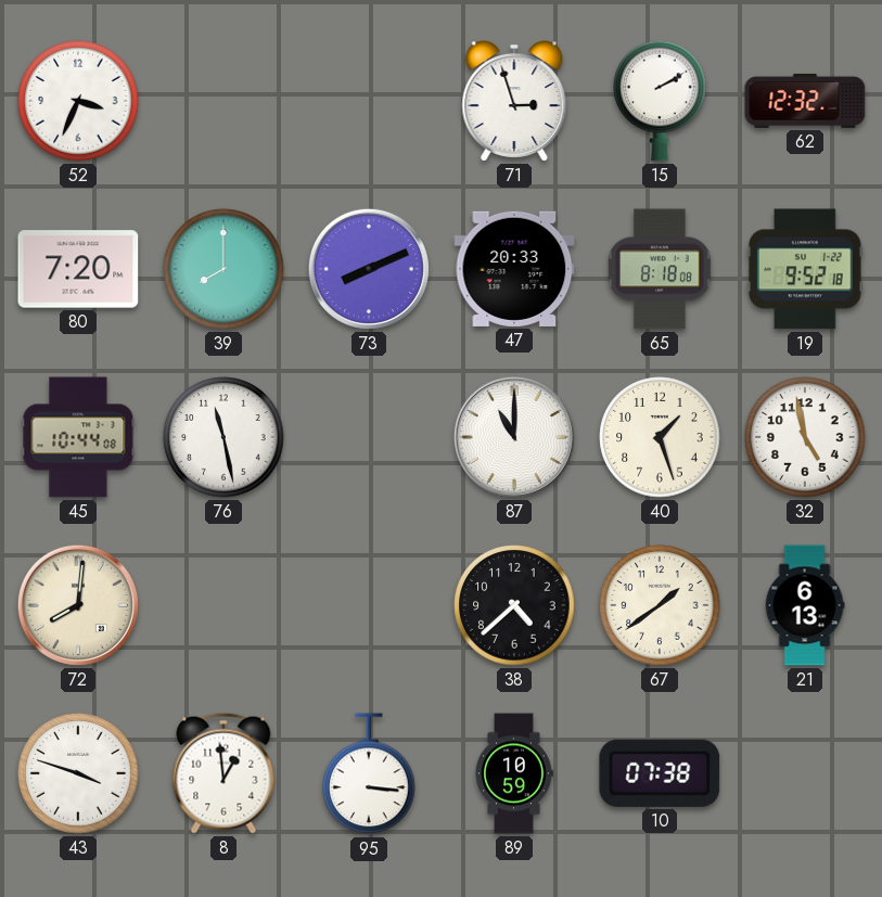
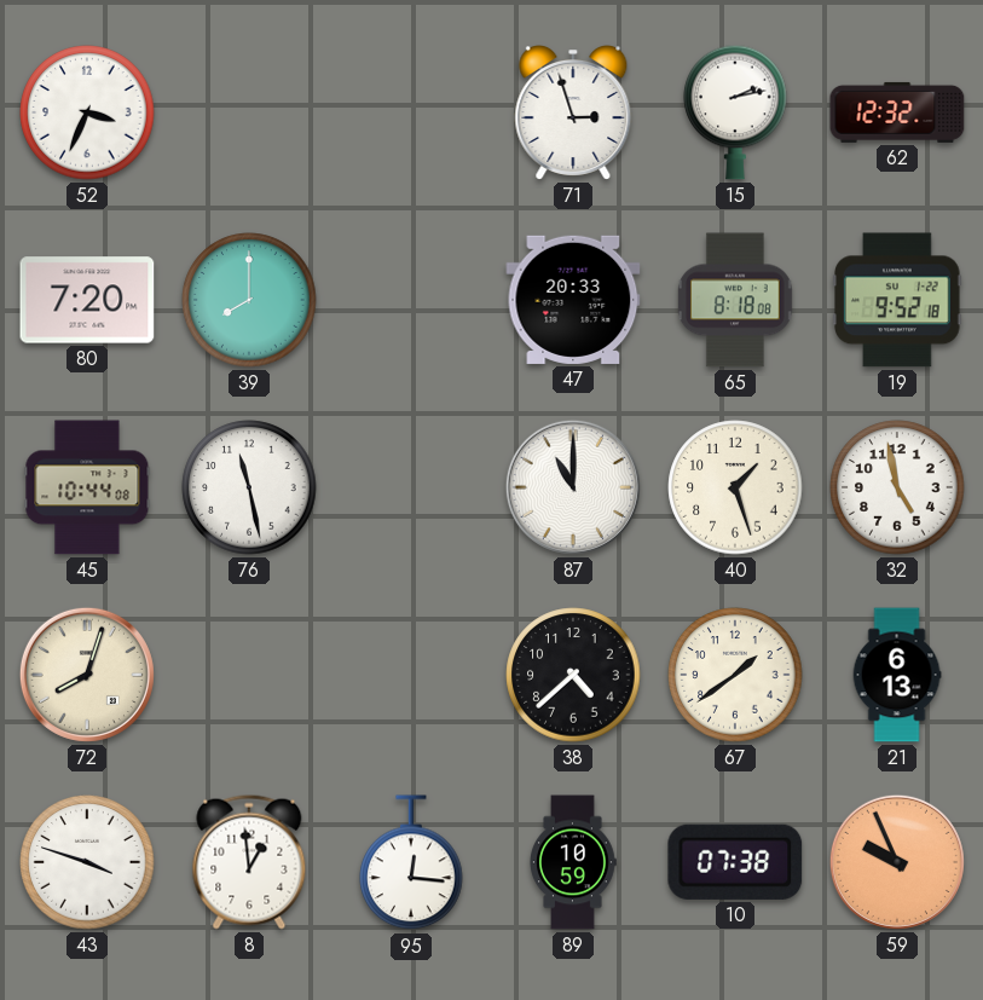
15: 2:10 -> 2:13 (735, 112)
73: 8:11 -> none (369, 269)
72: 8:01 -> 8:03 (87, 675)
95: 3:16 -> 12:16 (411, 863)
59: none -> 9:56 (897, 862)
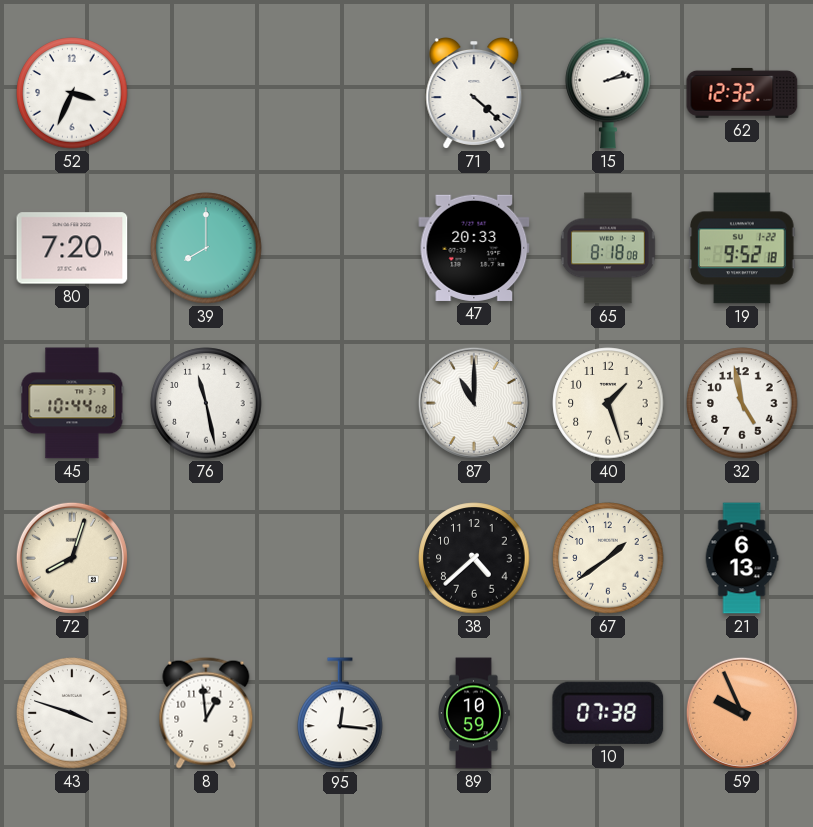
71: 2:57 -> 4:22 (474, 94)
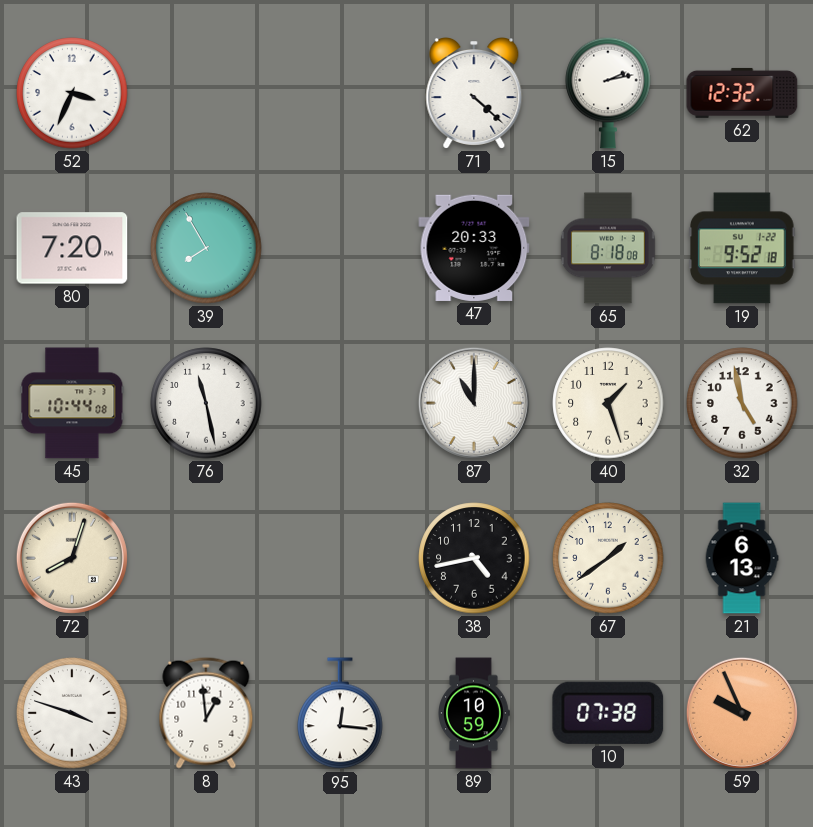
39: 8:00 -> 7:55 (206, 248)
38: 4:38 -> 4:43 (474, 558)
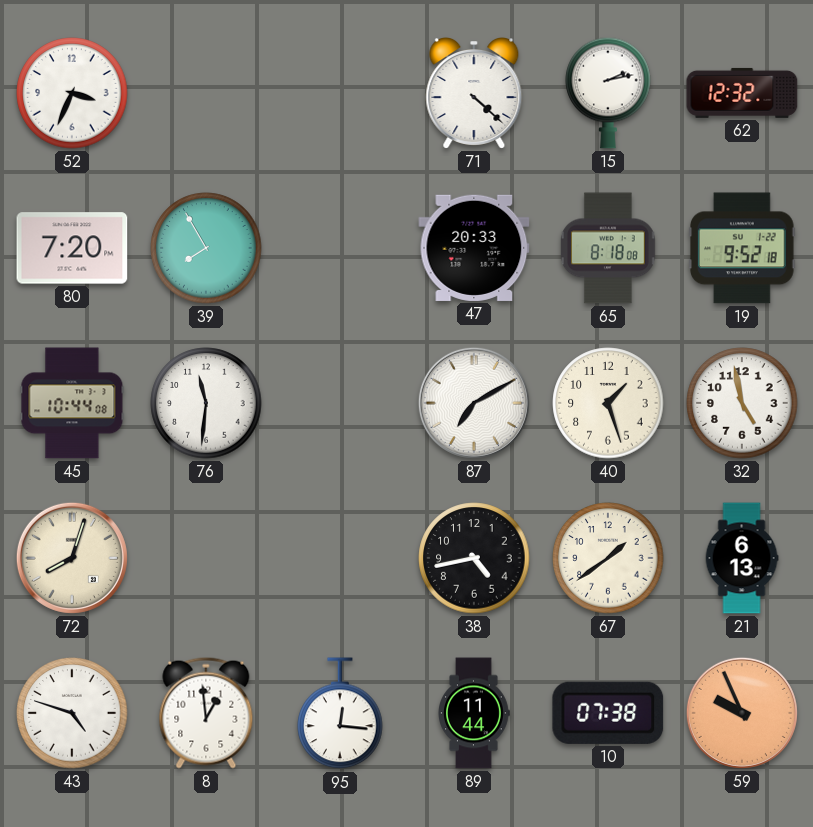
76: 11:28 -> 11:31 (206, 403)
87: 11:00 -> 7:10 (474, 403)
43: 3:48 -> 4:48 (72, 713)
89: 10:59 -> 11:44 (474, 713)
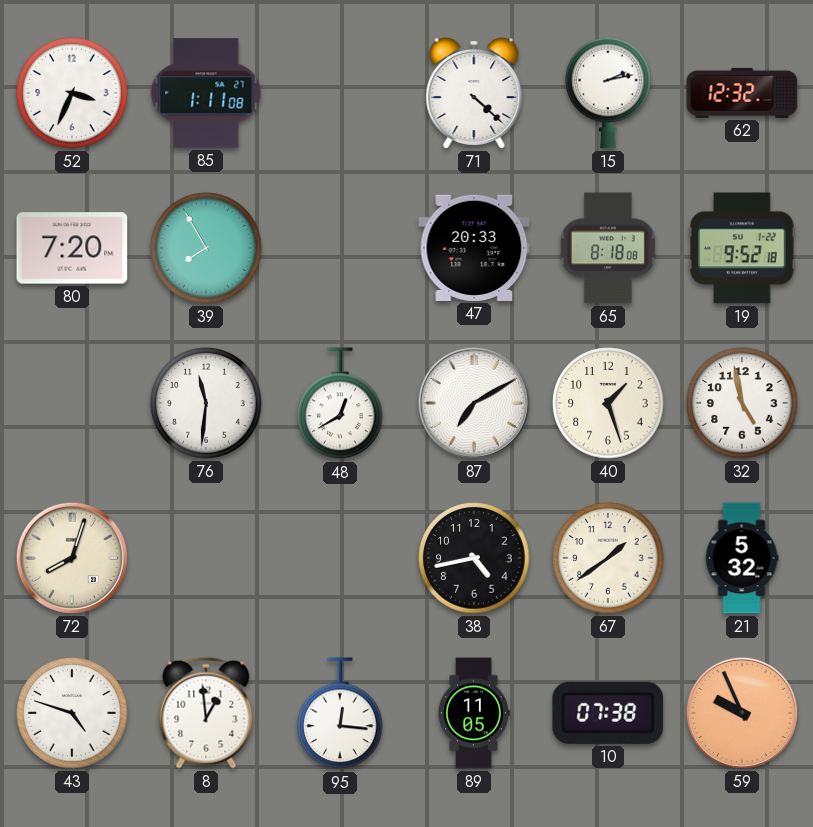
85: none -> 1:11 (206, 93)
45: 10:44 -> none (72, 403)
48: none -> 12:40 (340, 404)
21: 6:13 -> 5:32 (742, 558)
89: 11:44 -> 11:05 (474, 713)
